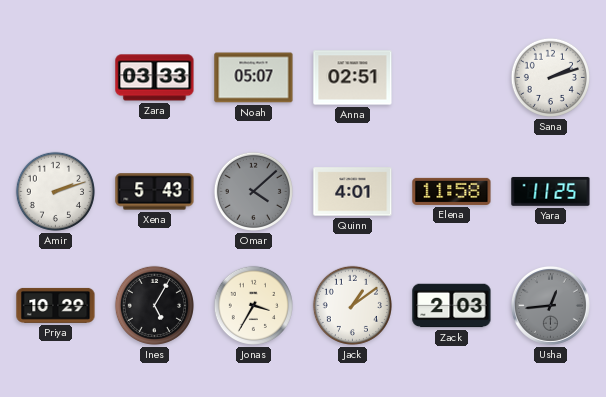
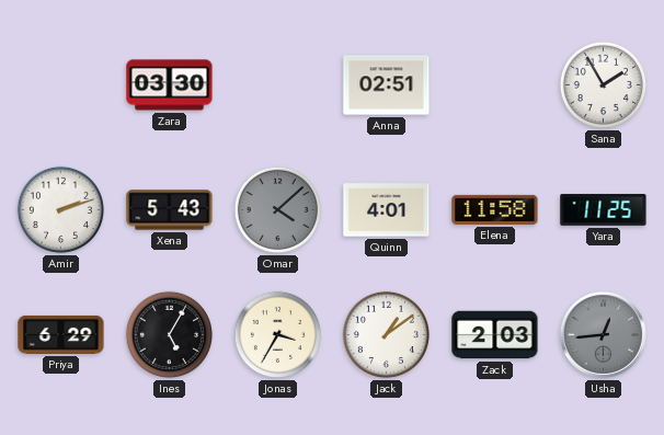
Zara: 03:33 -> 03:30 (170, 85)
Noah: 05:07 -> none (254, 78)
Sana: 2:12 -> 1:55 (603, 84)
Priya: 10:29 -> 6:29 (61, 334)
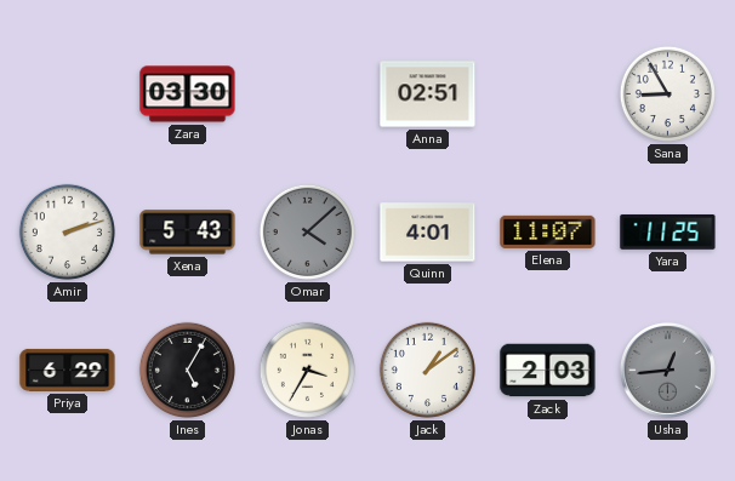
Sana: 1:55 -> 8:55 (667, 93)
Elena: 11:58 -> 11:07 (548, 231)
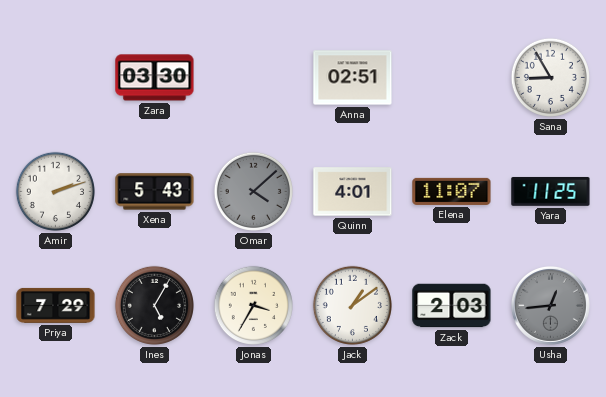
Priya: 6:29 -> 7:29 (56, 305)
